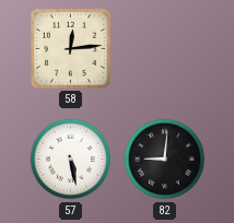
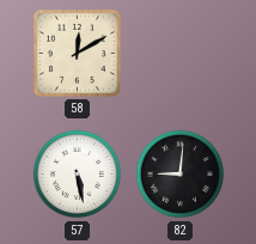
58: 12:14 -> 12:10 (77, 53)
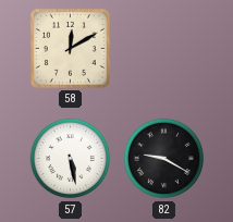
82: 9:01 -> 9:20 (164, 159)
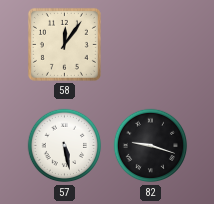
58: 12:10 -> 12:06 (64, 44)
82: 9:20 -> 9:18 (151, 146)
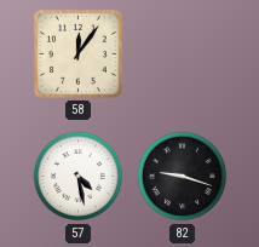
57: 5:28 -> 4:28 (79, 177)
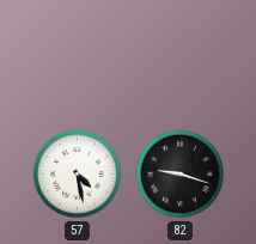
58: 12:06 -> none (77, 53)
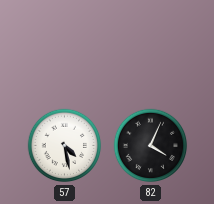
82: 9:18 -> 4:04 (151, 146)
